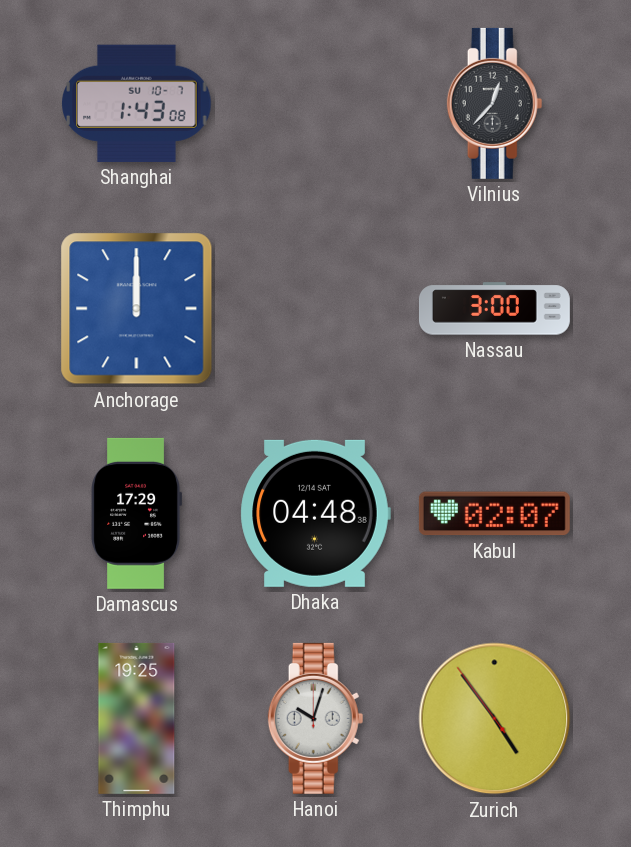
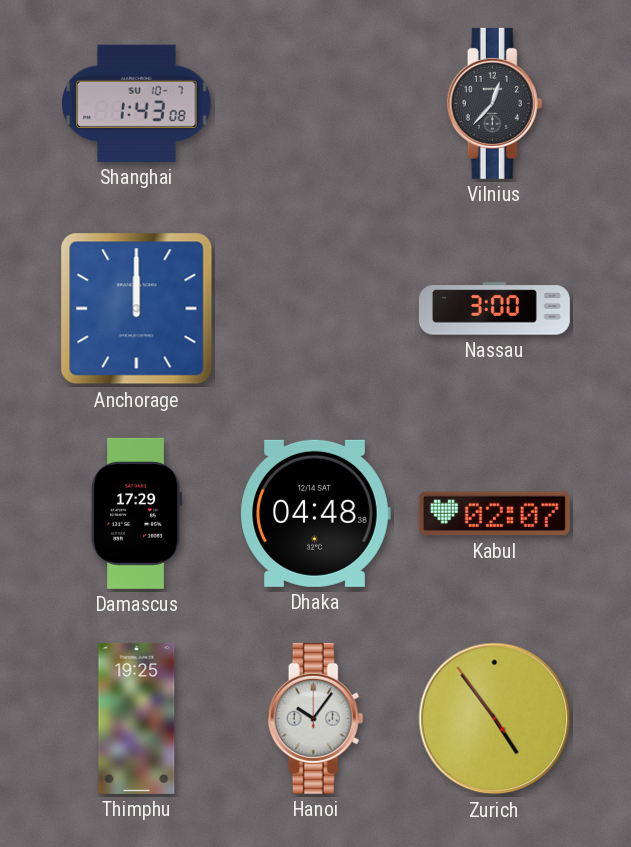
Hanoi: 10:03 -> 10:06 (316, 718)
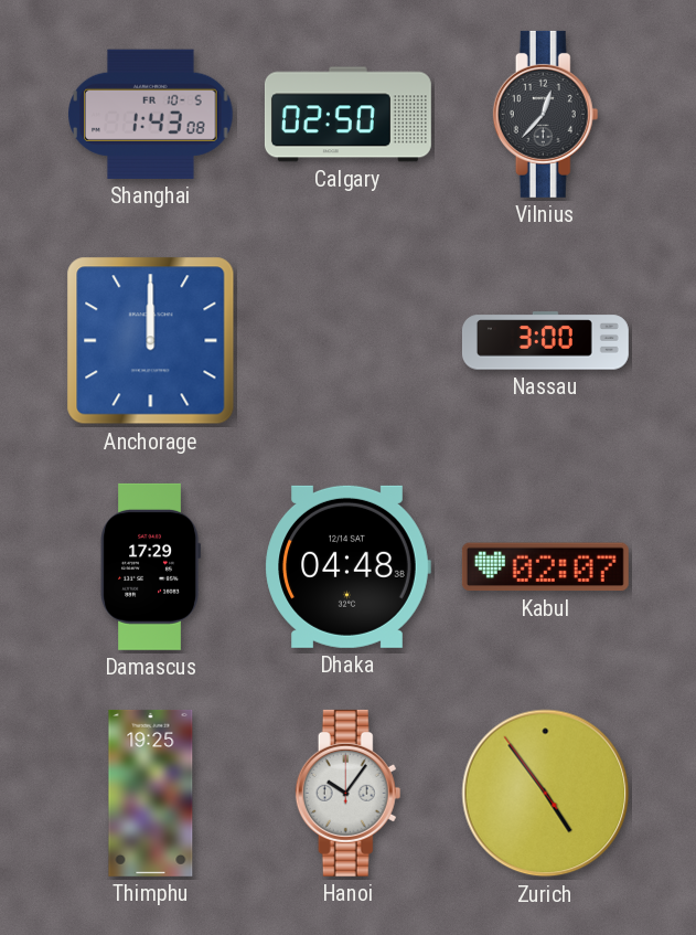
Shanghai date: SU 10-7 -> FR 10-5 (151, 114)
Calgary: none -> 02:50 (347, 115)
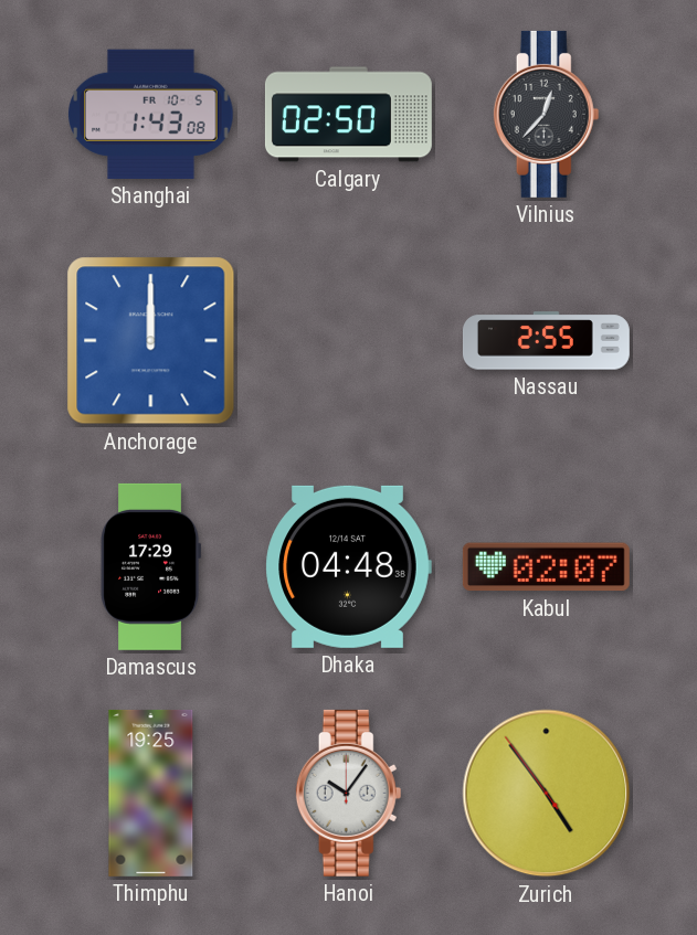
Nassau: 3:00 -> 2:55 (546, 341)
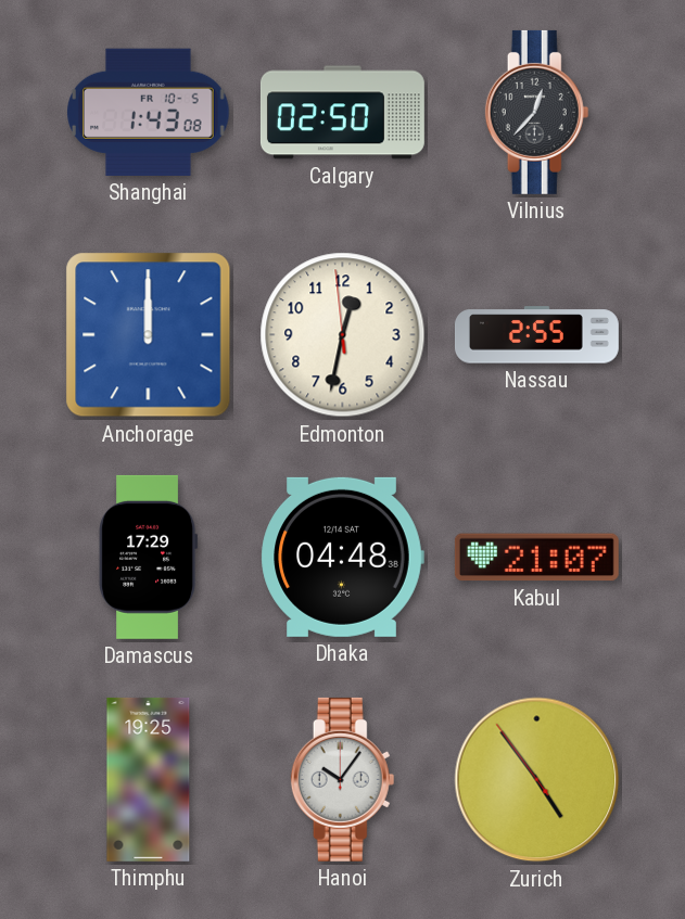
Edmonton: none -> 12:31 (343, 335)
Kabul: 02:07 -> 21:07 (536, 558)
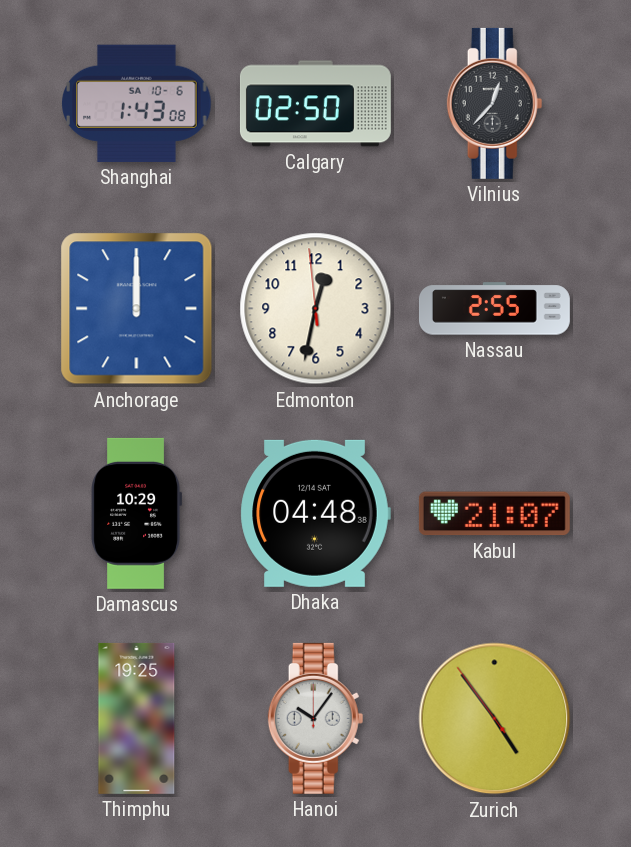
Shanghai date: FR 10-5 -> SA 10-6 (137, 103)
Damascus: 17:29 -> 10:29 (137, 513)
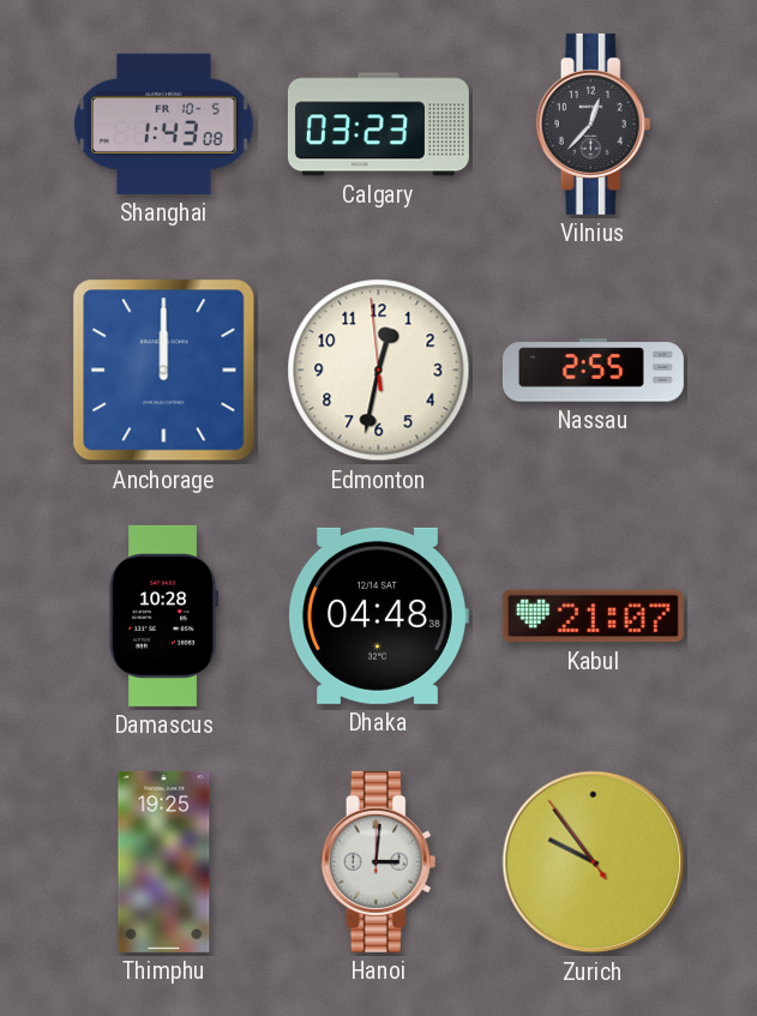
Shanghai date: SA 10-6 -> FR 10-5 (164, 124)
Calgary: 02:50 -> 03:23 (378, 125)
Damascus: 10:29 -> 10:28 (164, 615)
Hanoi: 10:06 -> 3:01 (379, 861)
Zurich: 4:53 -> 9:53 (594, 862)
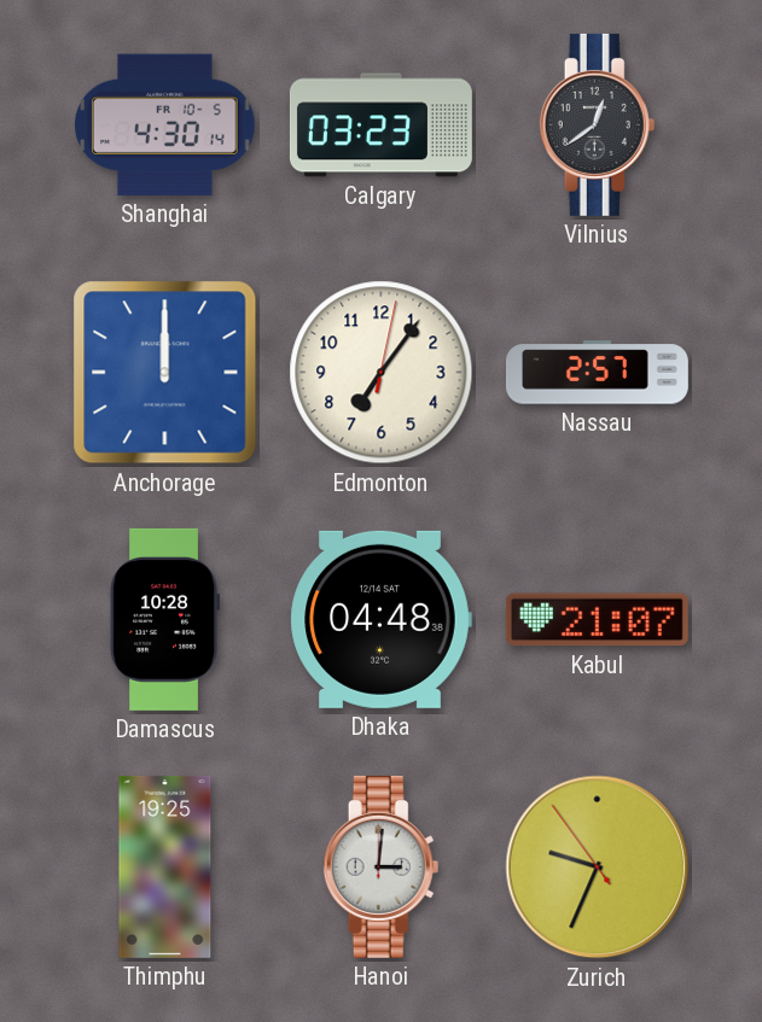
Shanghai: 1:43 -> 4:30 (165, 124)
Vilnius: 12:37 -> 12:39 (598, 124)
Edmonton: 12:31 -> 7:06 (382, 373)
Nassau: 2:55 -> 2:57 (597, 373)
Zurich: 9:53 -> 9:33 (598, 868)
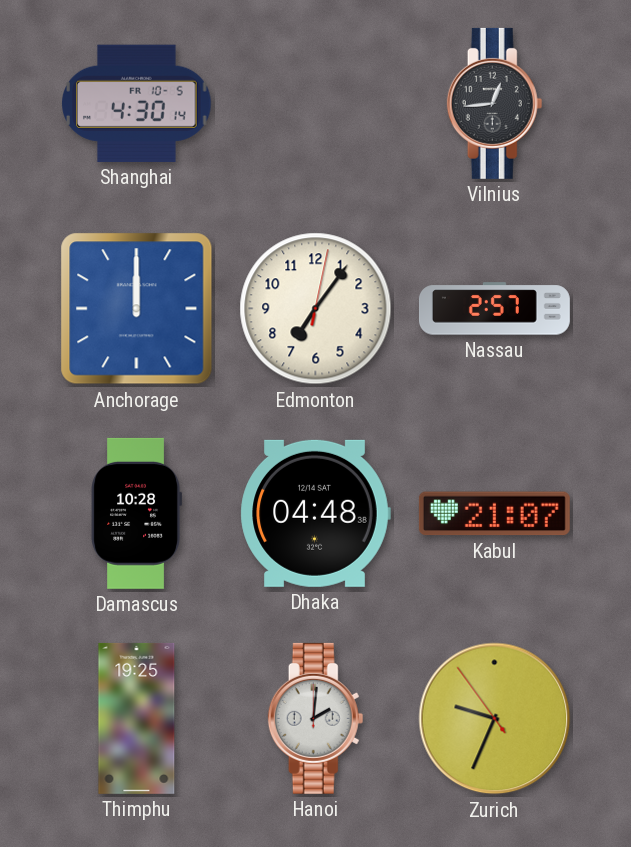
Calgary: 03:23 -> none (380, 125)
Vilnius: 12:39 -> 12:44 (495, 103)
Hanoi: 3:01 -> 2:01 (316, 718)
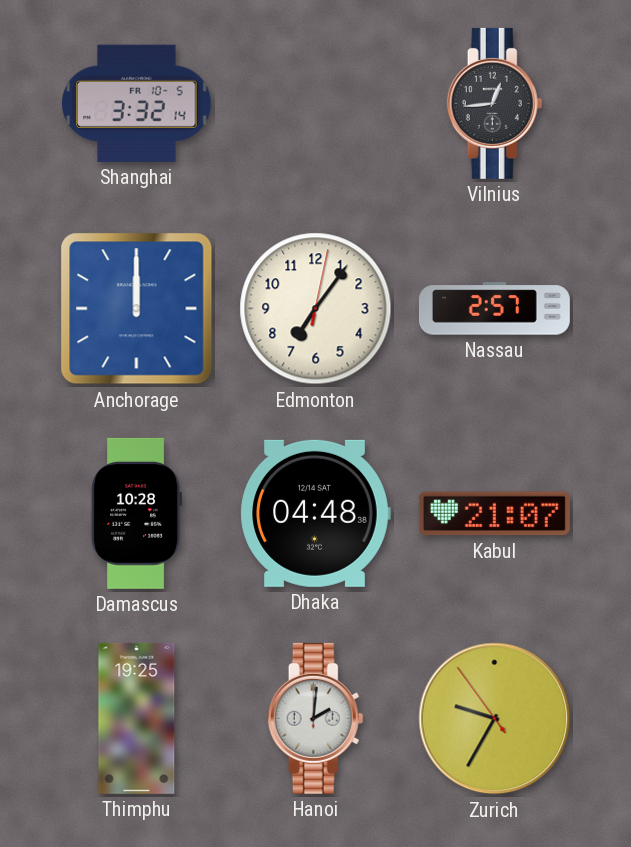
Shanghai: 4:30 -> 3:32 (137, 103)
Zurich: 9:33 -> 9:34 (495, 719)
